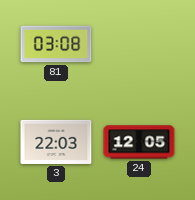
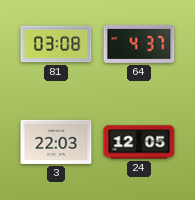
64: none -> 4:37 (139, 44)
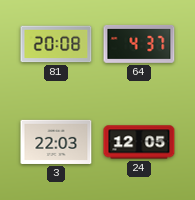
81: 03:08 -> 20:08 (56, 44)
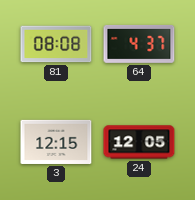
81: 20:08 -> 08:08 (56, 44)
3: 22:03 -> 12:15 (56, 142)
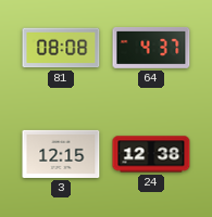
24: 12:05 -> 12:38 (151, 154)
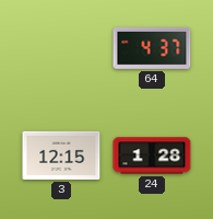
81: 08:08 -> none (61, 48)
24: 12:38 -> 1:28 (152, 155)
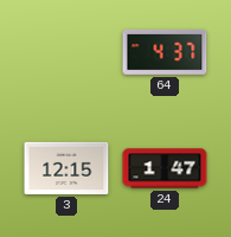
24: 1:28 -> 1:47 (165, 168)
